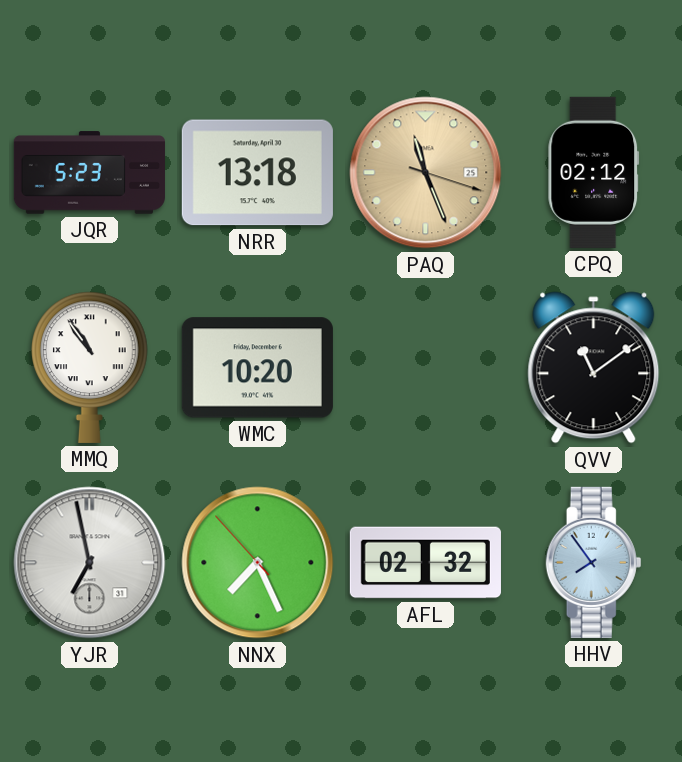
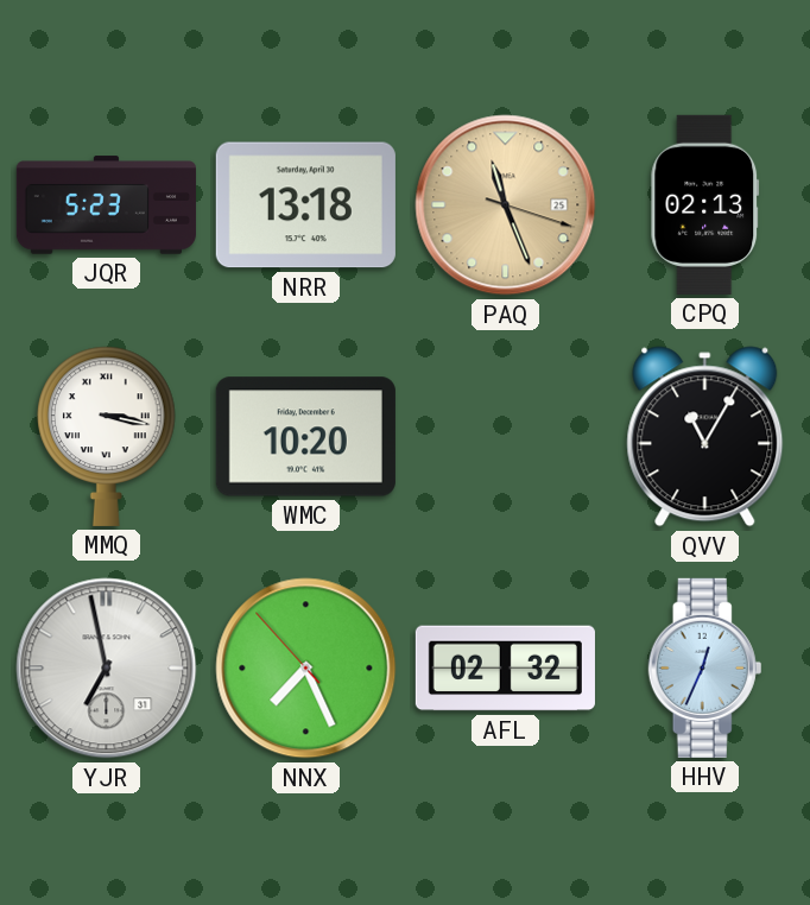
CPQ: 02:12 -> 02:13 (705, 204)
MMQ: 10:54 -> 3:17 (107, 436)
QVV: 11:09 -> 11:05 (705, 437)
HHV: 7:54 -> 12:34 (705, 667)
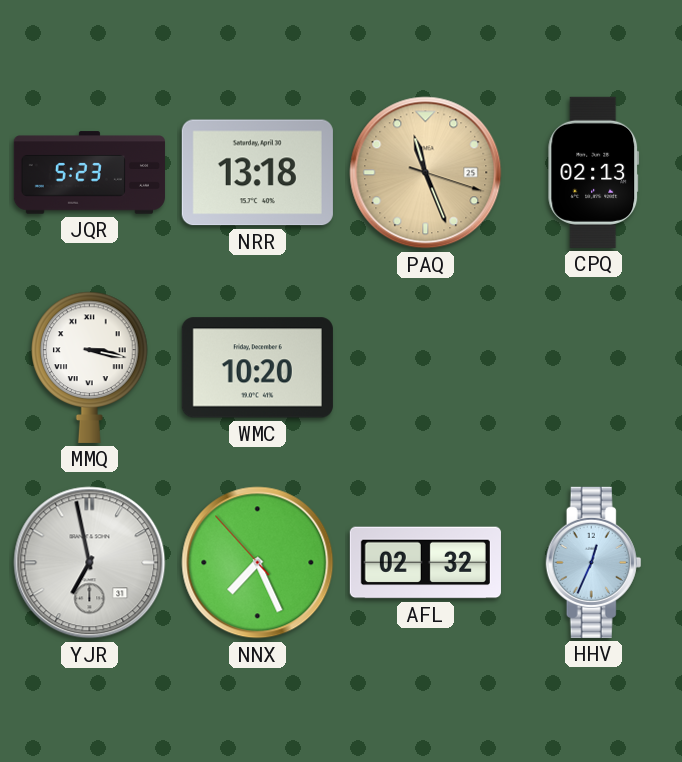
QVV: 11:05 -> none (705, 437)
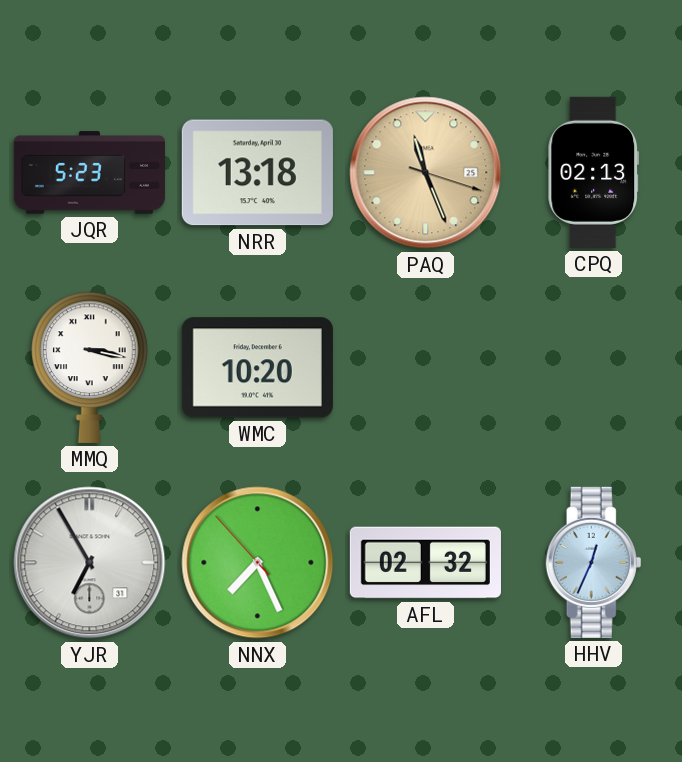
YJR: 6:58 -> 6:55 (90, 563)
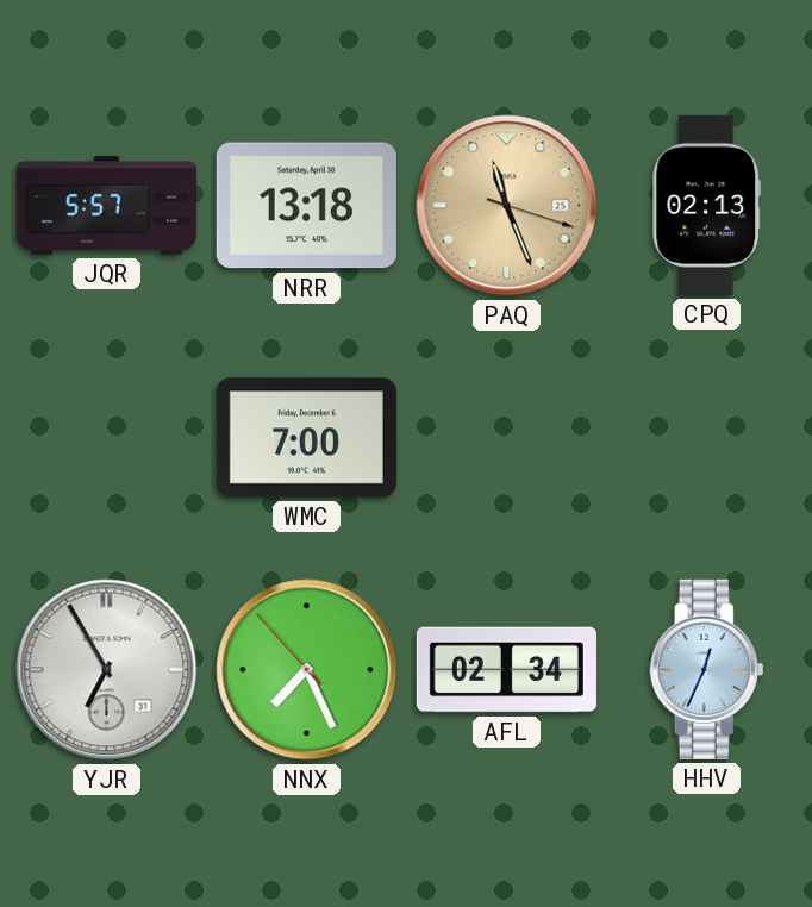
JQR: 5:23 -> 5:57 (106, 206)
MMQ: 3:17 -> none (90, 367)
WMC: 10:20 -> 7:00 (306, 438)
AFL: 02:32 -> 02:34 (506, 670)
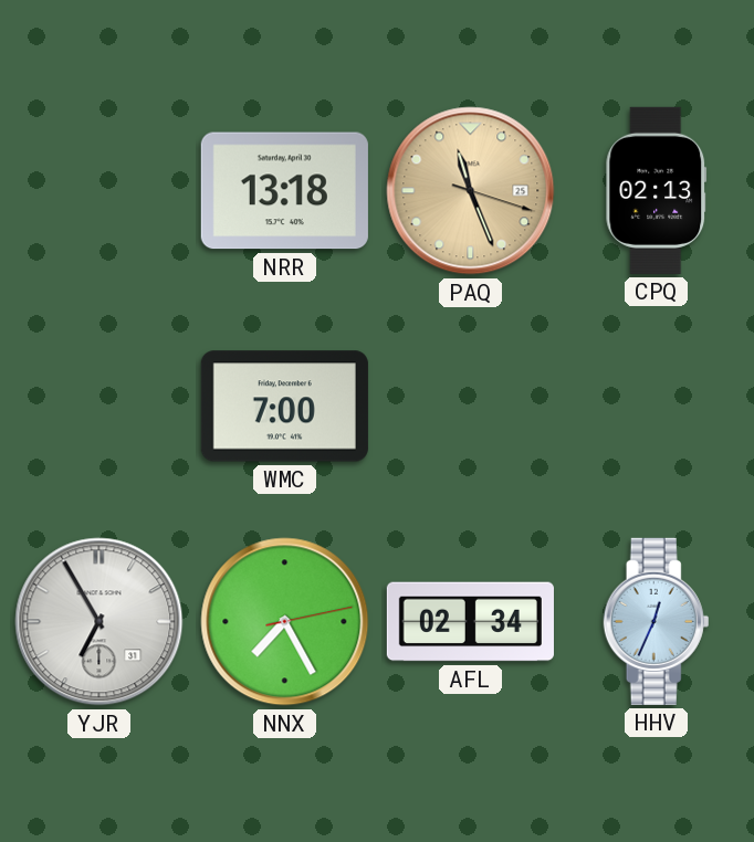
JQR: 5:57 -> none (106, 206)
NNX: 7:25:53 -> 7:25:13 (285, 622)
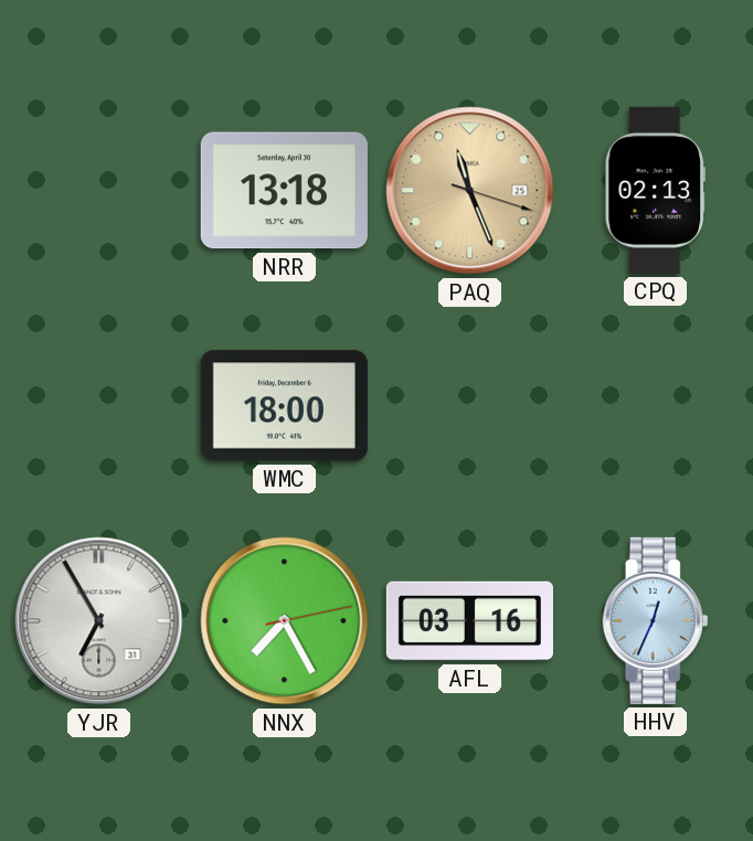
WMC: 7:00 -> 18:00 (284, 406)
AFL: 02:34 -> 03:16 (469, 621)
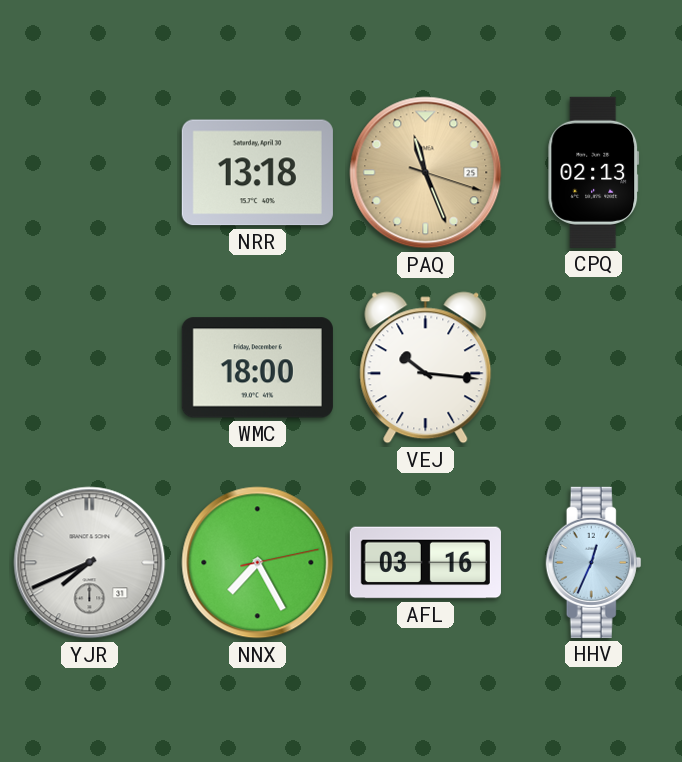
VEJ: none -> 10:16 (426, 368)
YJR: 6:55 -> 7:41 (90, 563)
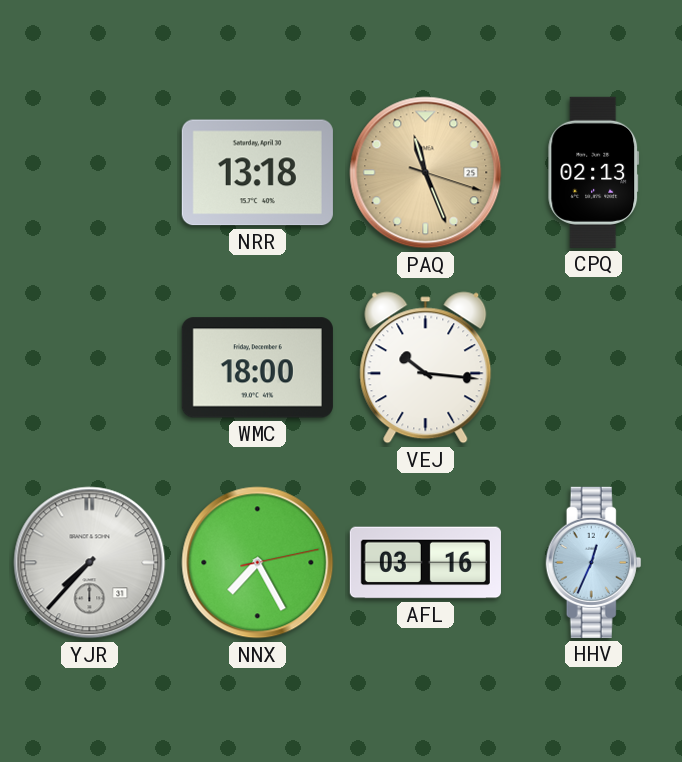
YJR: 7:41 -> 7:37 (90, 563)
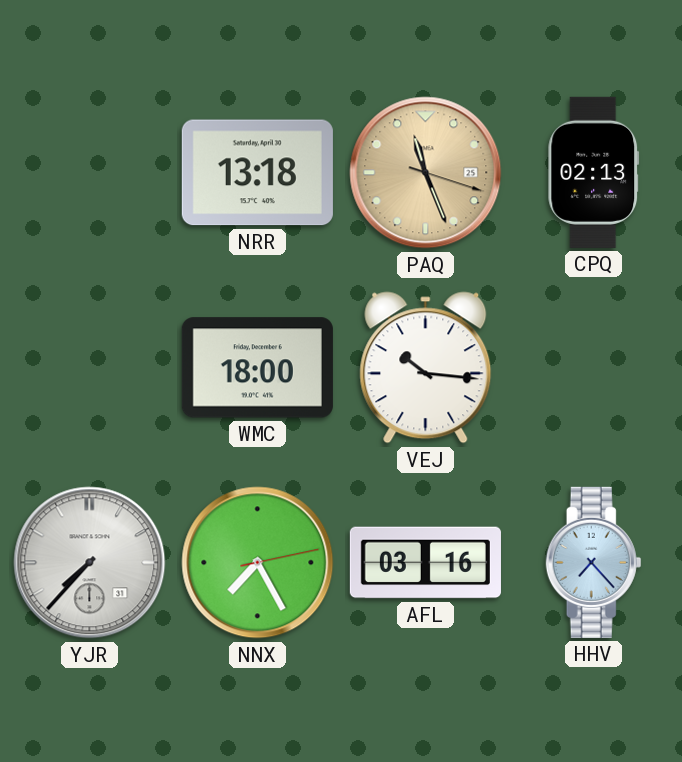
HHV: 12:34 -> 7:23 (594, 562)
